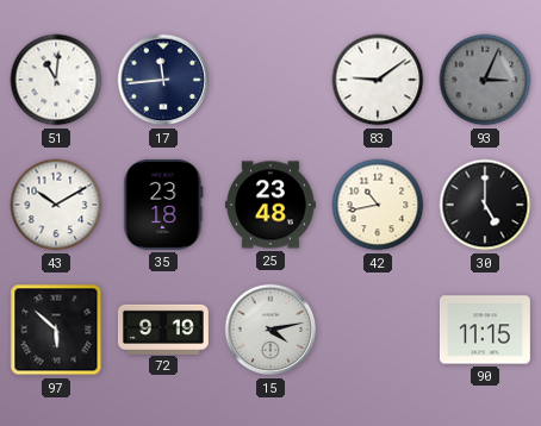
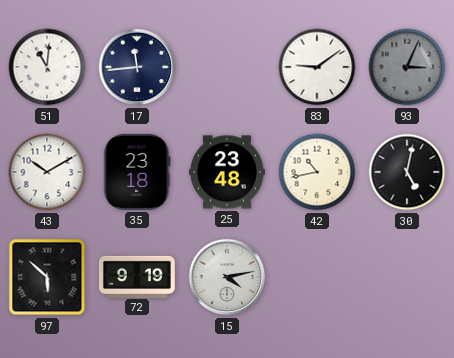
30: 5:00 -> 5:02 (407, 172)
90: 11:15 -> none (485, 330)
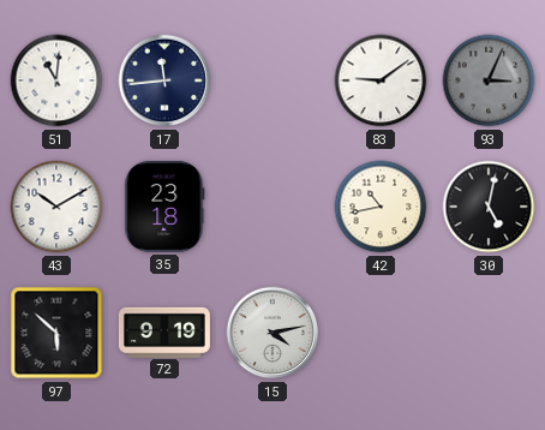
25: 23:48 -> none (227, 172)
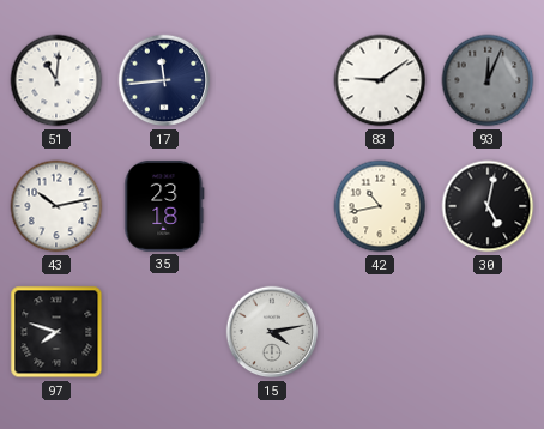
93: 3:04 -> 12:04 (488, 80)
43: 10:10 -> 10:13 (56, 206)
97: 5:52 -> 7:48 (56, 332)
72: 9:19 -> none (164, 332)
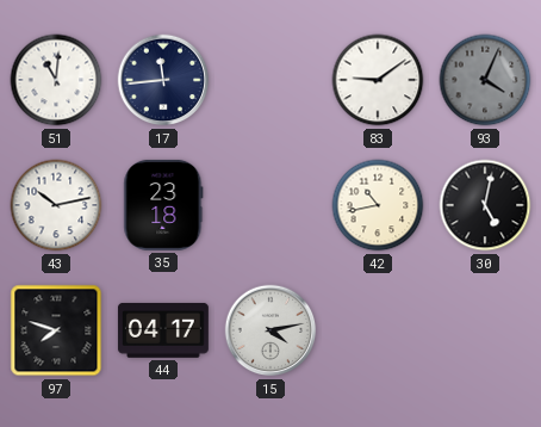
93: 12:04 -> 4:04 (485, 80)
44: none -> 04:17 (163, 330)
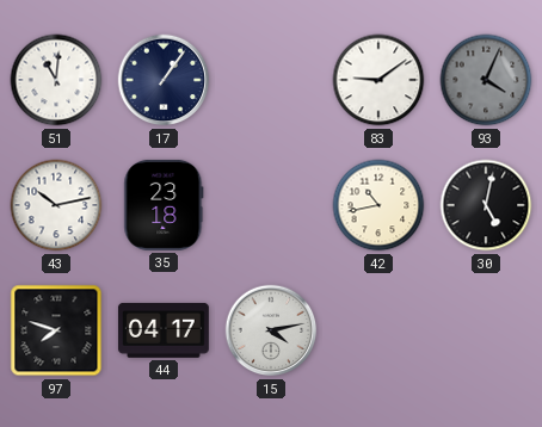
17: 11:44 -> 1:06 (164, 80)
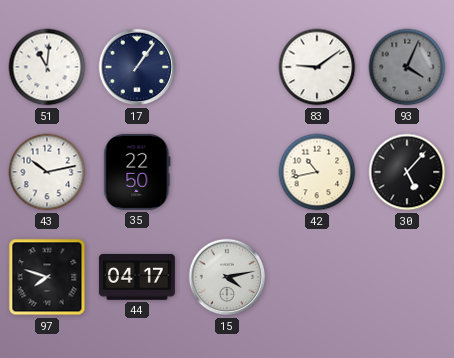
35: 23:18 -> 22:50 (137, 172)
30: 5:02 -> 5:07 (407, 172)
